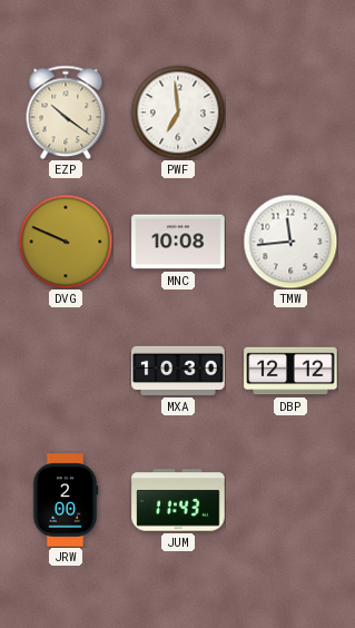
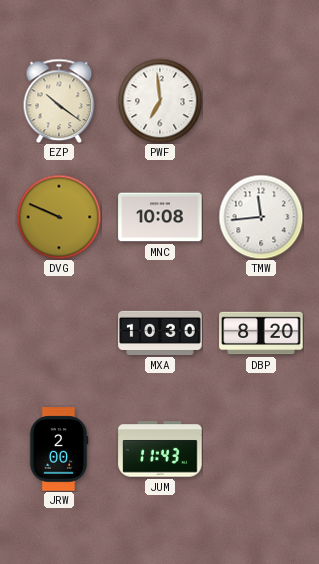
DBP: 12:12 -> 8:20 (261, 333)
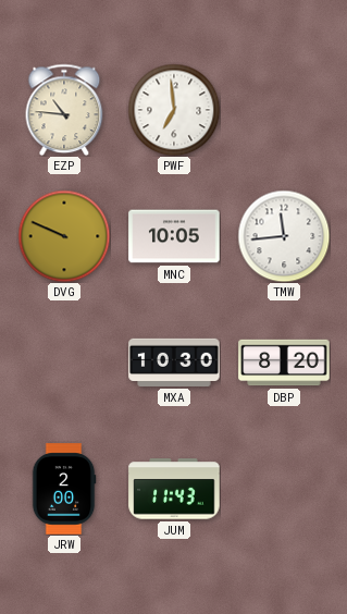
EZP: 10:21 -> 10:46 (64, 110)
MNC: 10:08 -> 10:05 (174, 236)
